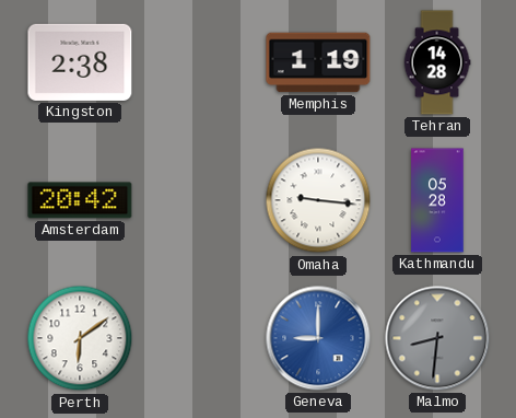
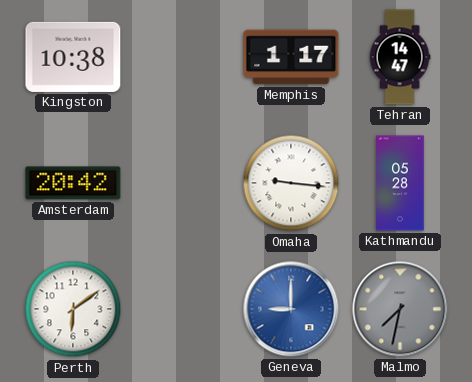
Kingston: 2:38 -> 10:38 (73, 57)
Memphis: 1:19 -> 1:17 (291, 57)
Tehran: 14:28 -> 14:47 (400, 57)
Malmo: 8:31 -> 7:32 (400, 309)
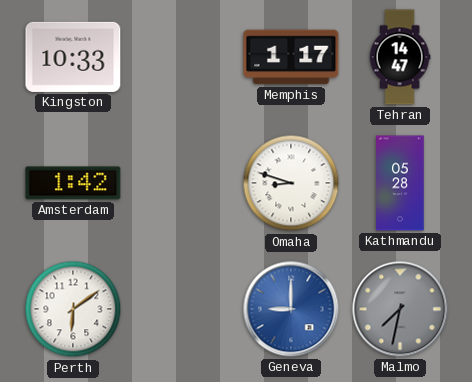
Kingston: 10:38 -> 10:33 (73, 57)
Amsterdam: 20:42 -> 1:42 (73, 183)
Omaha: 9:16 -> 8:48 (291, 183)
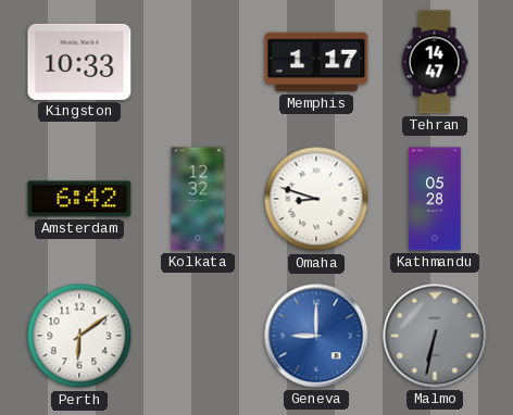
Amsterdam: 1:42 -> 6:42 (79, 199)
Kolkata: none -> 12:32 (198, 199)
Malmo: 7:32 -> 6:32 (435, 336)
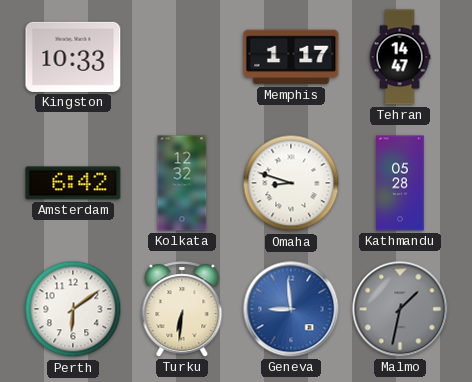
Turku: none -> 6:31 (182, 309)
Geneva: 9:00 -> 8:59 (291, 309)
Malmo: 6:32 -> 1:32 (400, 309)
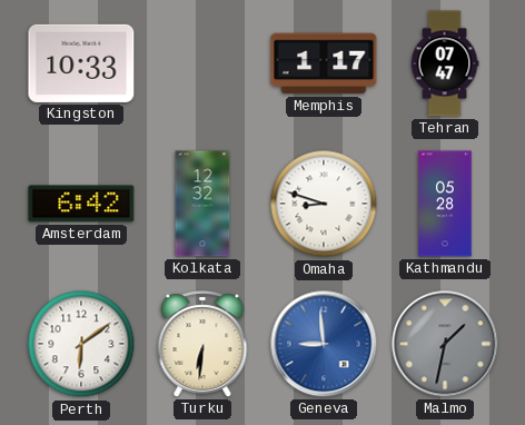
Tehran: 14:47 -> 07:47 (445, 63)
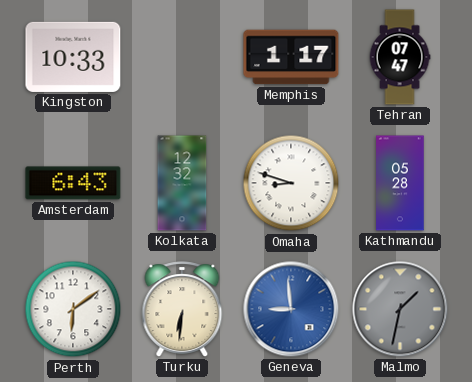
Amsterdam: 6:42 -> 6:43 (73, 183)
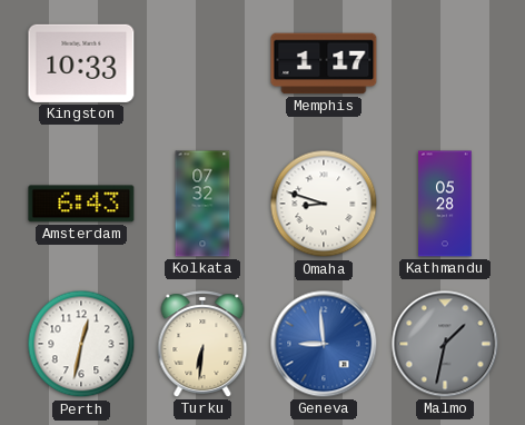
Tehran: 07:47 -> none (400, 57)
Kolkata: 12:32 -> 07:32 (202, 204)
Perth: 6:09 -> 12:32 (81, 344)
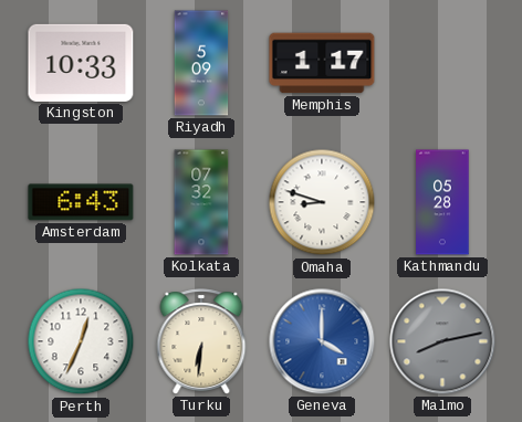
Riyadh: none -> 5:09 (201, 63)
Perth: 12:32 -> 12:34 (81, 341)
Geneva: 8:59 -> 4:00 (322, 341)
Malmo: 1:32 -> 8:13 (442, 341)
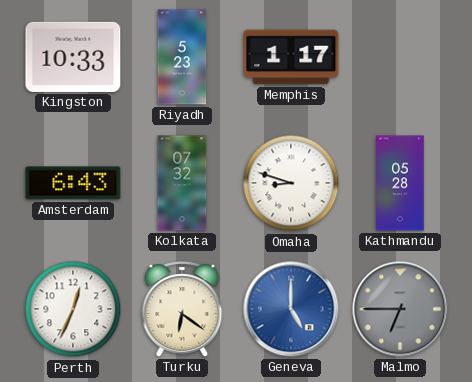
Riyadh: 5:09 -> 5:23 (182, 57)
Turku: 6:31 -> 6:21 (182, 309)
Geneva: 4:00 -> 5:00 (291, 309)
Malmo: 8:13 -> 6:45 (400, 309)
